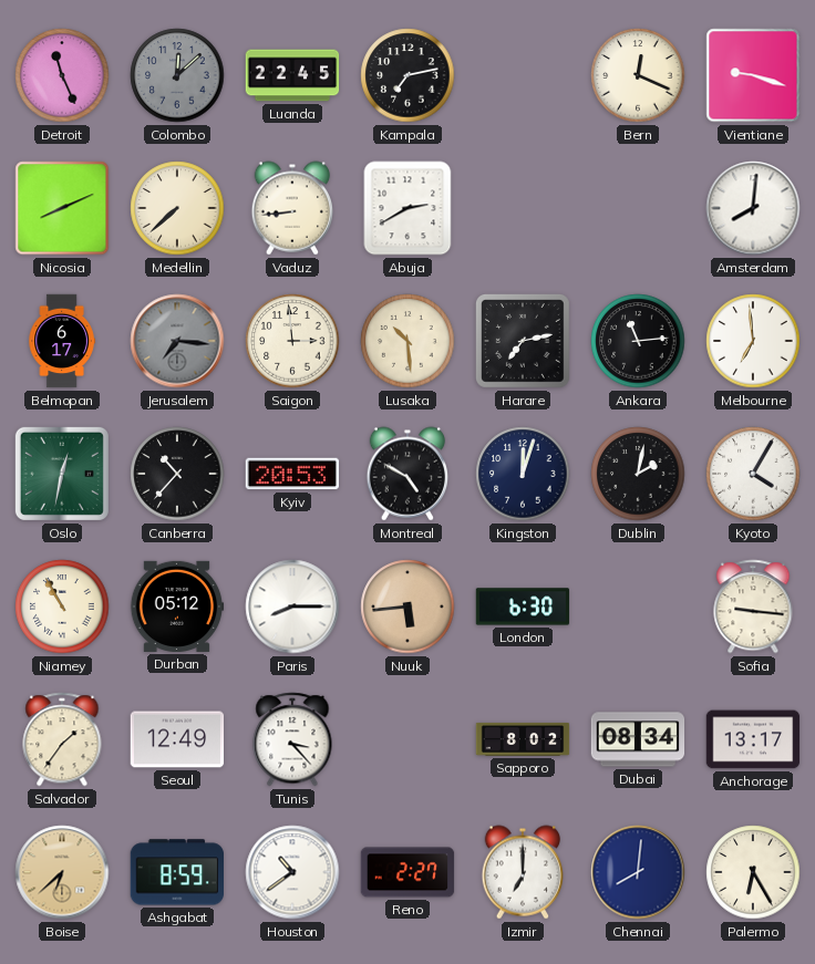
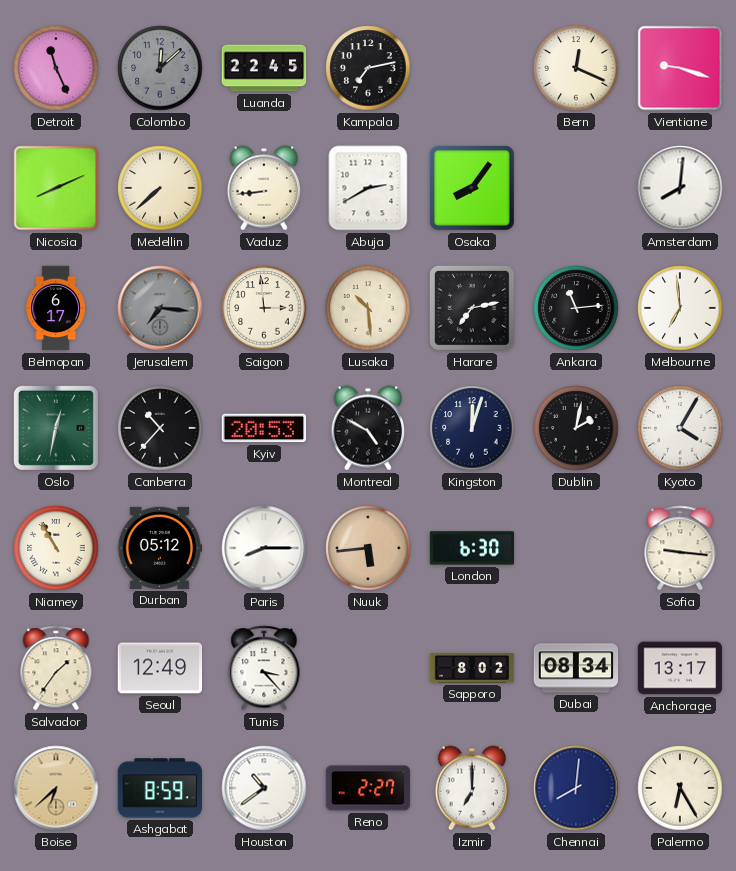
Osaka: none -> 8:06 (472, 188)
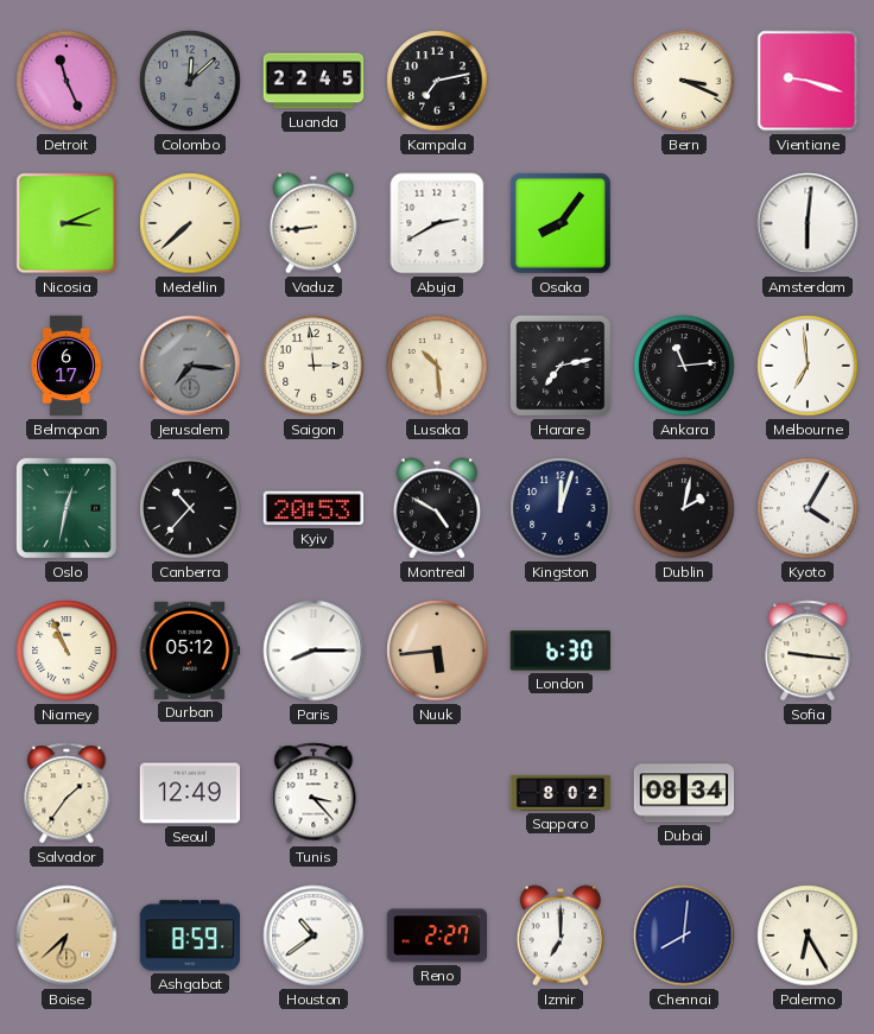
Bern: 12:19 -> 3:19 (684, 81)
Nicosia: 8:11 -> 3:11 (66, 223)
Amsterdam: 8:01 -> 6:01 (807, 223)
Niamey: 10:55 -> 10:56 (66, 651)
Anchorage: 13:17 -> none (680, 668)
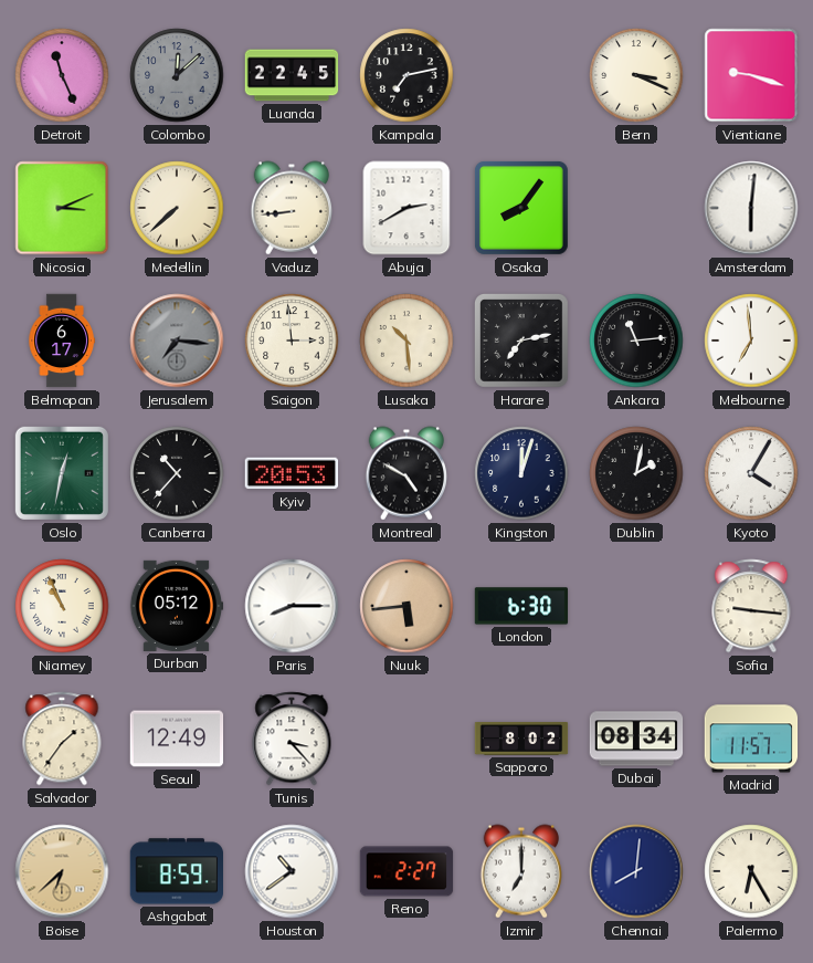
Madrid: none -> 11:57 (751, 739)
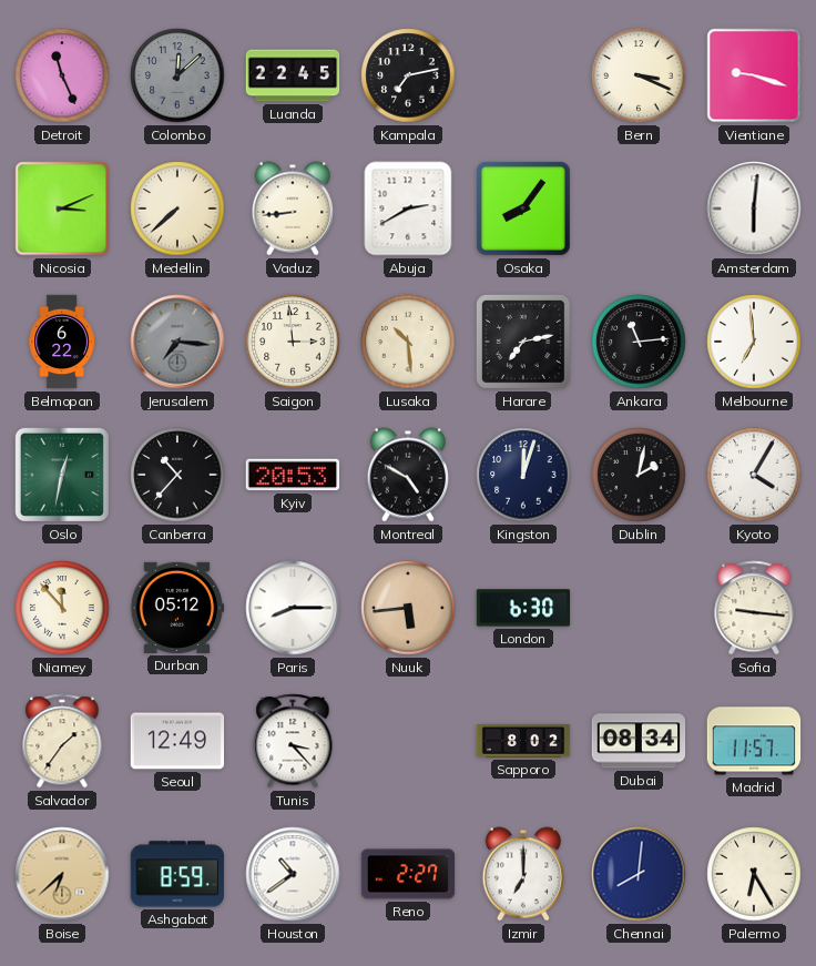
Belmopan: 6:17 -> 6:22 (62, 342)
Niamey: 10:56 -> 11:53 (62, 608)
